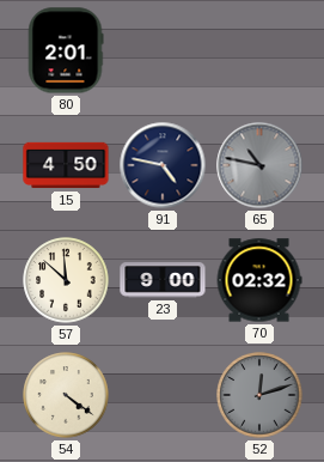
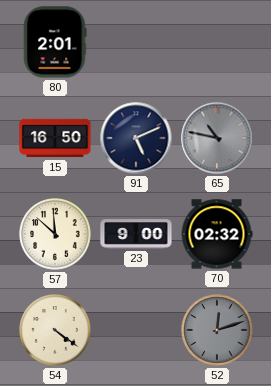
15: 4:50 -> 16:50 (55, 138)
91: 4:47 -> 5:11 (136, 138)
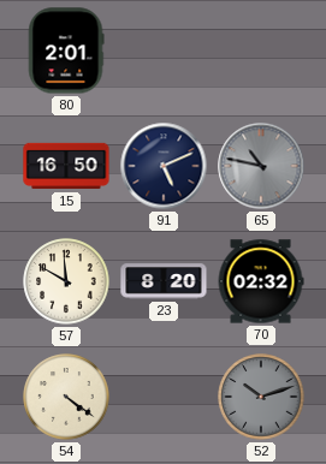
57: 11:52 -> 11:50 (66, 281)
23: 9:00 -> 8:20 (164, 281)
52: 12:12 -> 10:12 (261, 397)
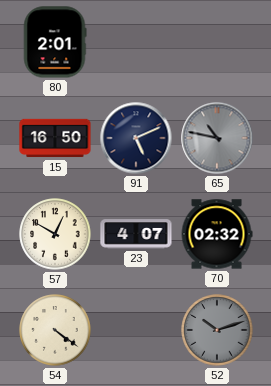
57: 11:50 -> 12:50 (55, 234)
23: 8:20 -> 4:07 (136, 234)
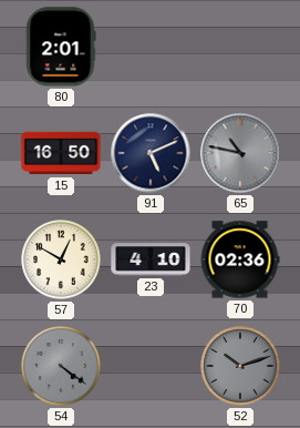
23: 4:07 -> 4:10 (151, 259)
70: 02:32 -> 02:36 (240, 259)
54 dial: cream -> grey (61, 366)
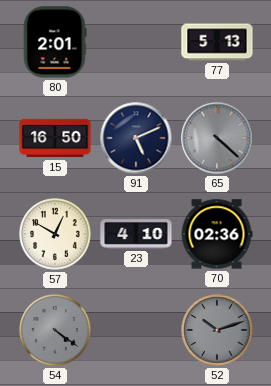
77: none -> 5:13 (217, 42)
65: 10:47 -> 4:22 (217, 138)
